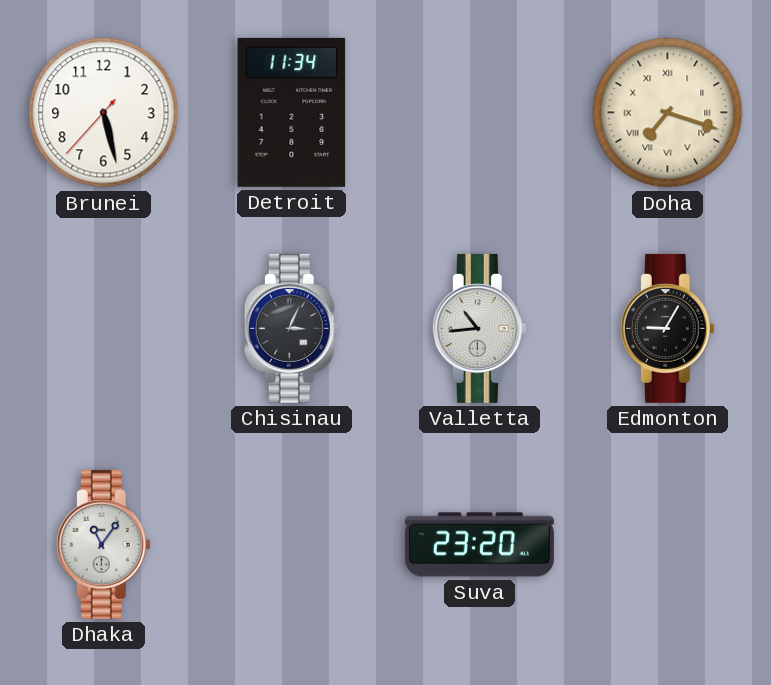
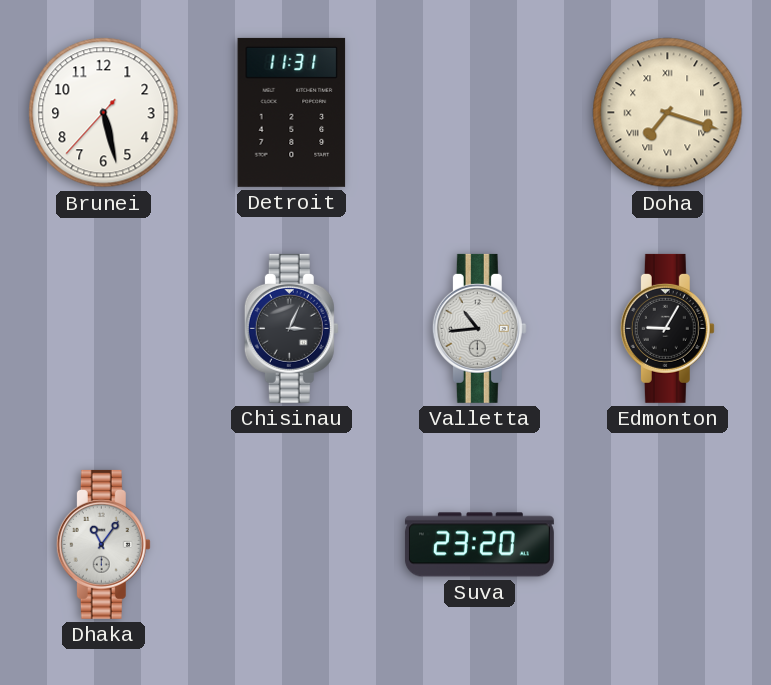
Detroit: 11:34 -> 11:31 (292, 112)
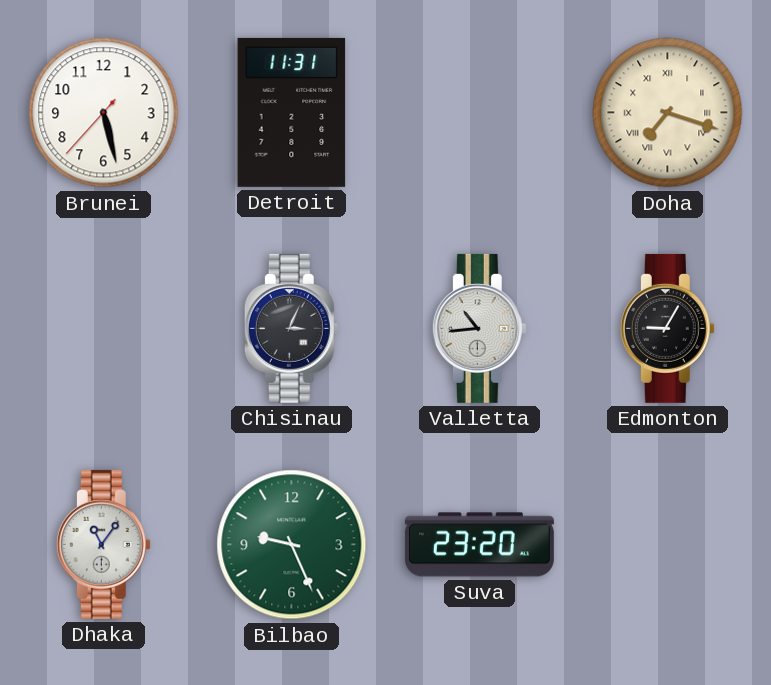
Bilbao: none -> 9:26 (292, 545)
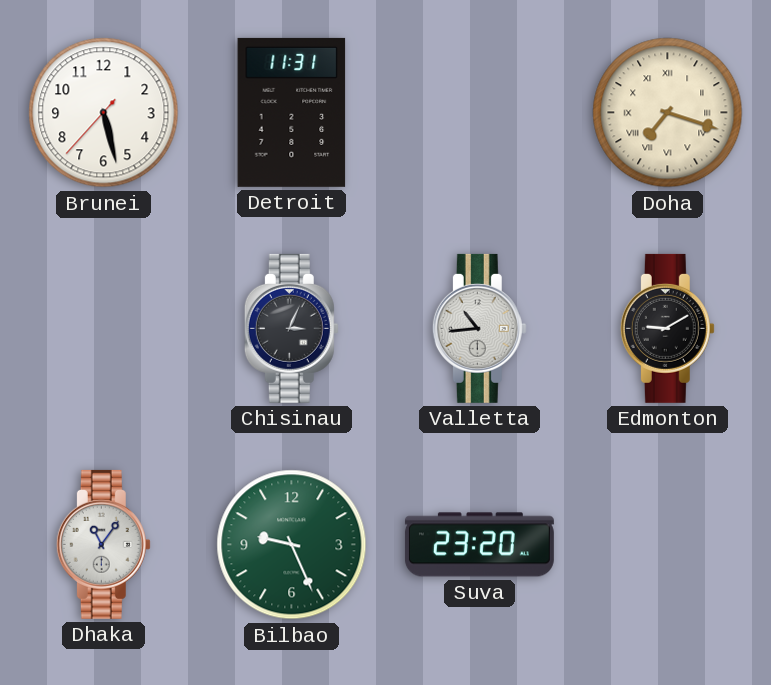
Edmonton: 9:05 -> 9:10 (667, 328)
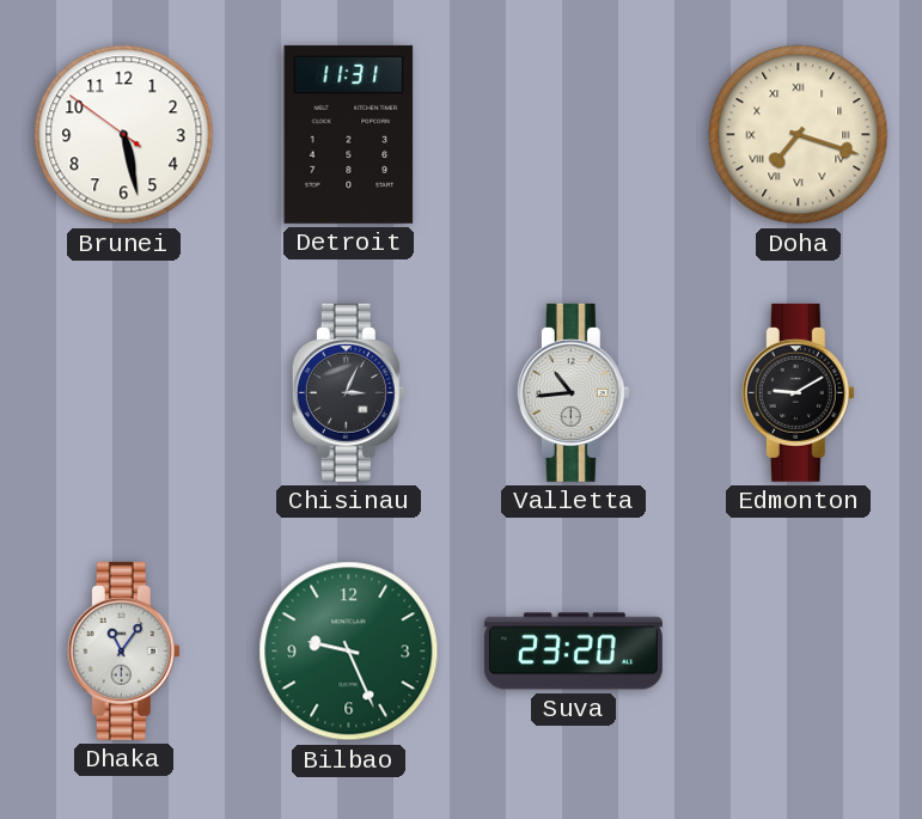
Brunei: 5:27:37 -> 5:27:51 (124, 135)
